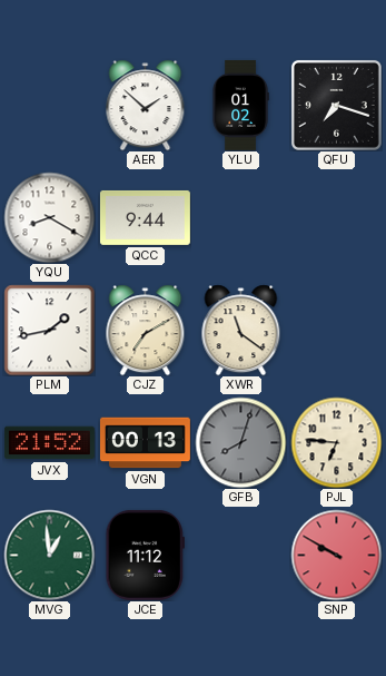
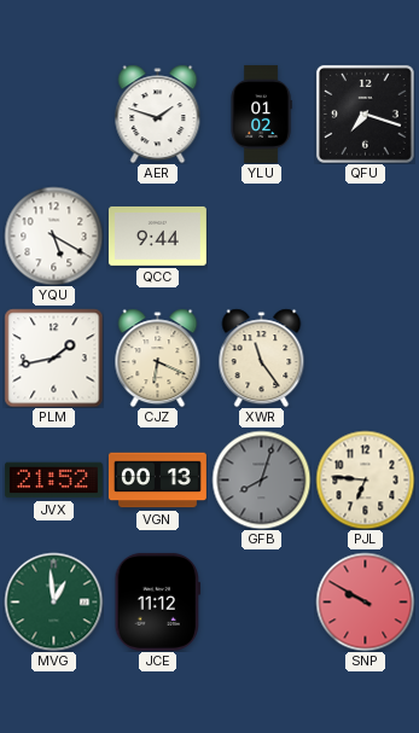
AER: 1:52 -> 1:48 (158, 114)
YQU: 8:20 -> 5:20 (53, 235)
CJZ: 7:10 -> 6:19 (158, 357)
XWR: 11:21 -> 11:24 (262, 357)
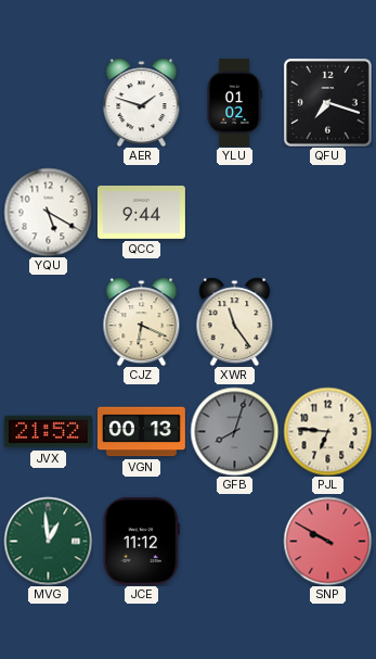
PLM: 1:43 -> none (53, 357)
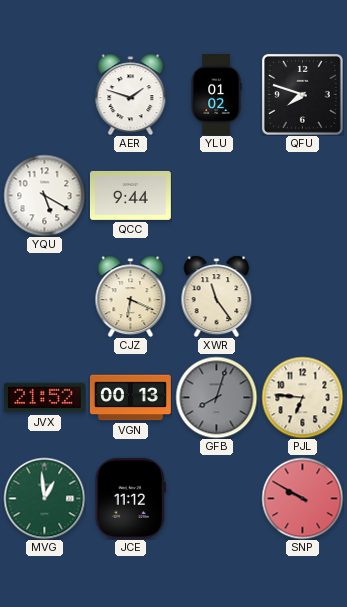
QFU: 7:18 -> 7:48 (302, 94)
